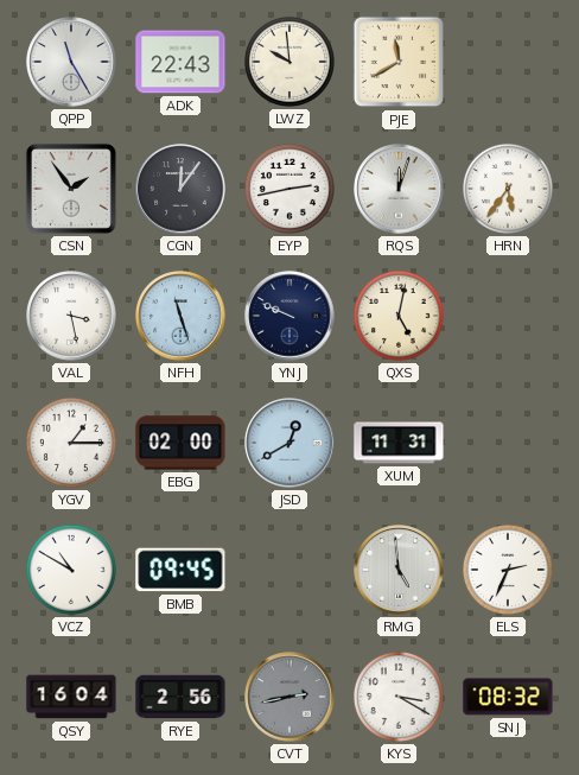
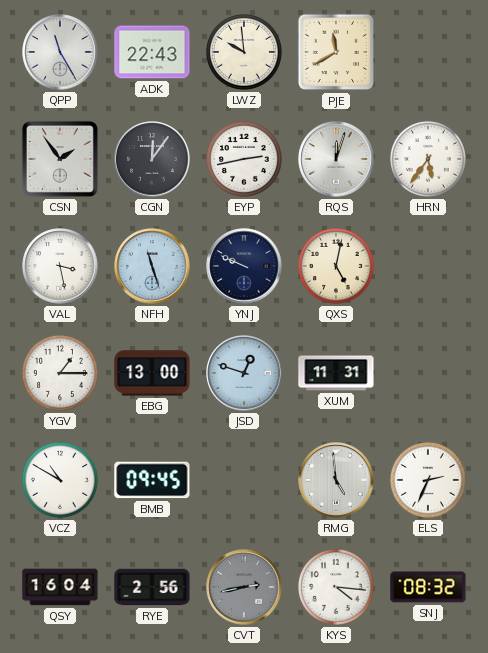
EBG: 02:00 -> 13:00 (152, 373)
JSD: 12:40 -> 12:48 (244, 373)
KYS: 3:20 -> 4:16 (336, 587)
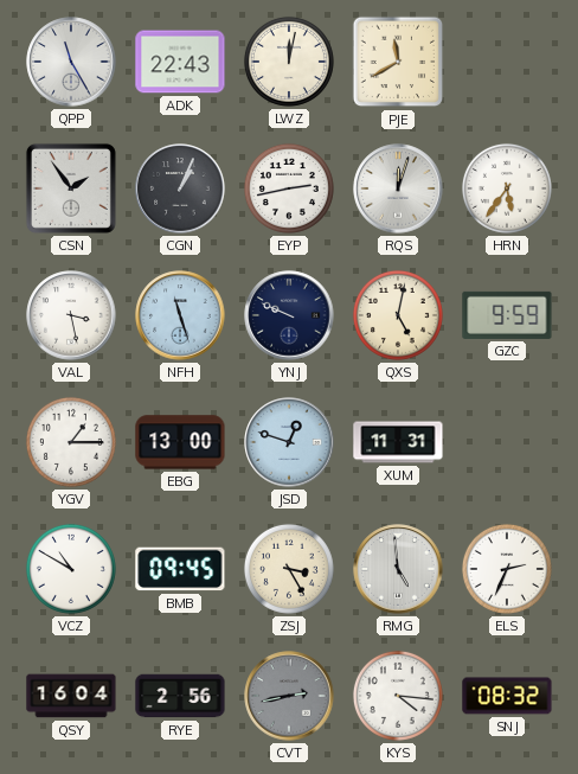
LWZ: 9:59 -> 12:02 (289, 62)
CGN: 12:06 -> 1:04 (180, 188)
GZC: none -> 9:59 (507, 315)
ZSJ: none -> 3:25 (289, 569)
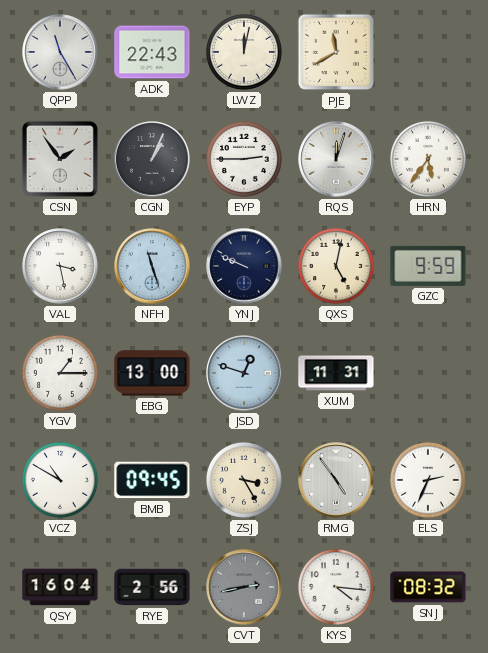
EYP: 2:43 -> 2:45 (244, 159)
RMG: 4:59 -> 4:54 (336, 480)
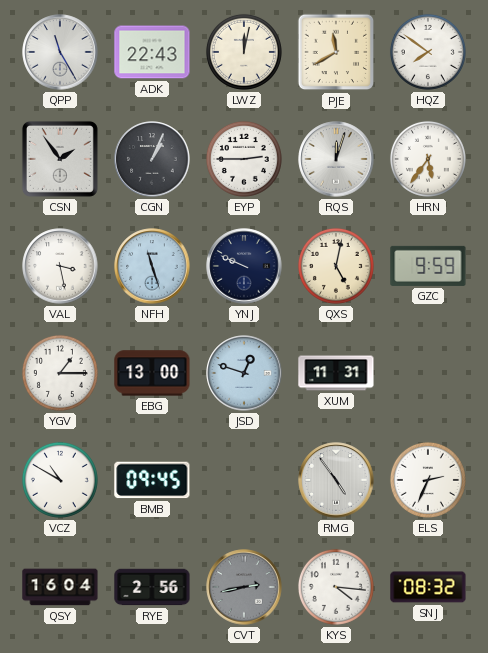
HQZ: none -> 7:51 (428, 52)
ZSJ: 3:25 -> none (244, 480)
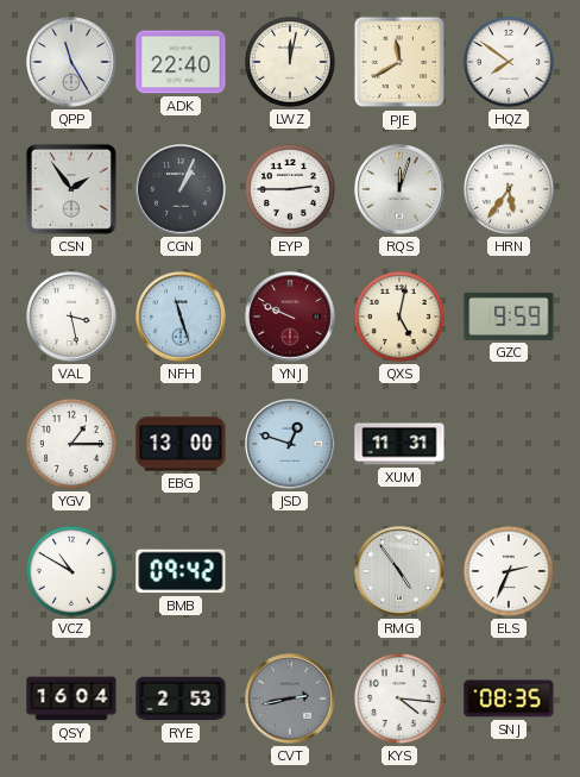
ADK: 22:43 -> 22:40 (181, 62)
YNJ dial: navy -> burgundy (290, 317)
BMB: 09:45 -> 09:42 (181, 571)
RYE: 2:56 -> 2:53 (181, 698)
SNJ: 08:32 -> 08:35 (509, 698)
